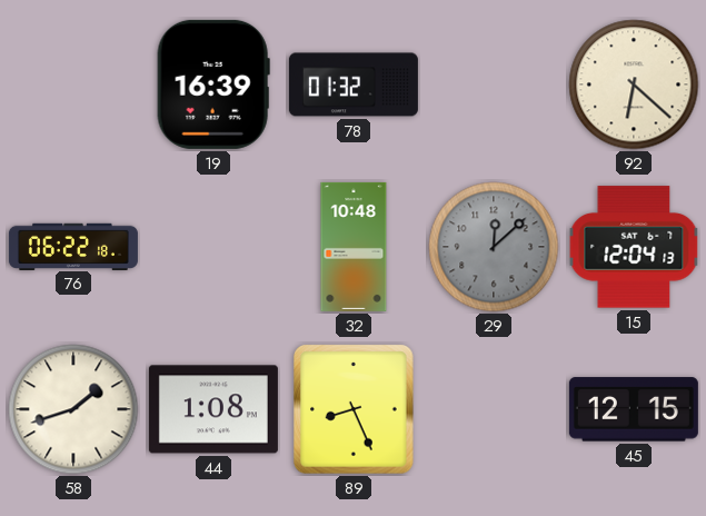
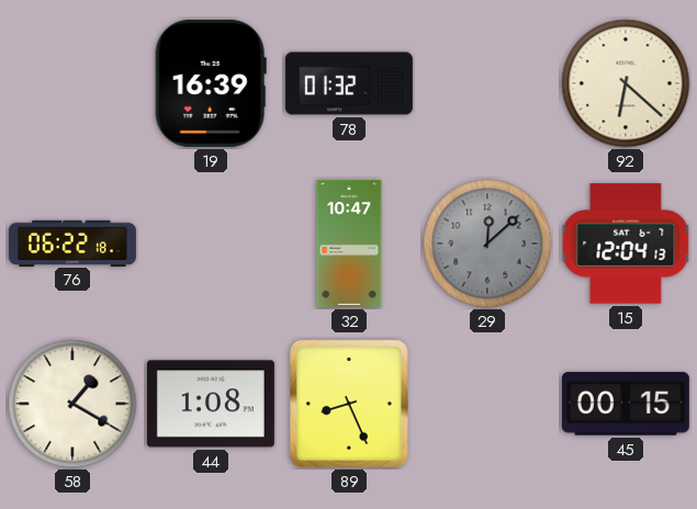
32: 10:48 -> 10:47 (349, 244)
58: 1:42 -> 1:20 (72, 404)
45: 12:15 -> 00:15 (626, 404)
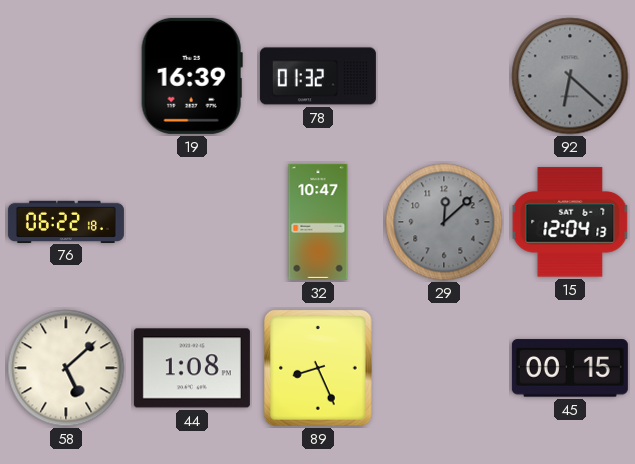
92 dial: cream -> grey (570, 76)
58: 1:20 -> 5:08 (66, 368)
